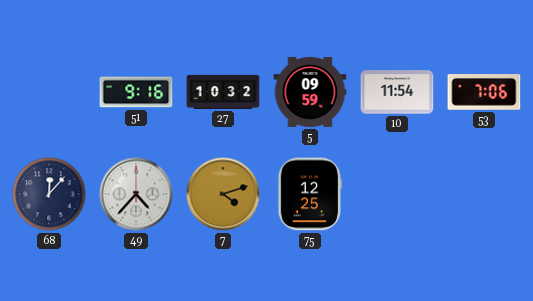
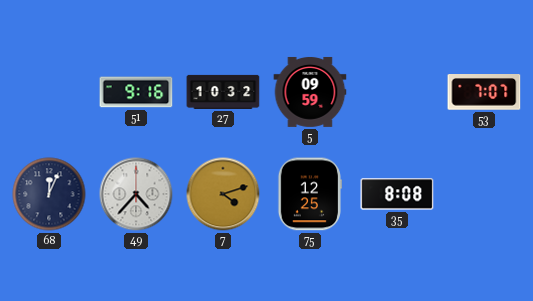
10: 11:54 -> none (397, 92)
53: 7:06 -> 7:07 (484, 92)
68: 12:07 -> 12:04 (49, 194)
35: none -> 8:08 (397, 194)
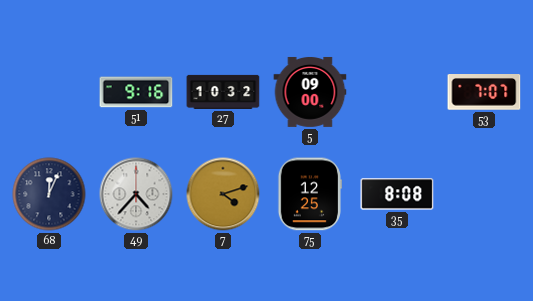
5: 09:59 -> 09:00 (310, 92)
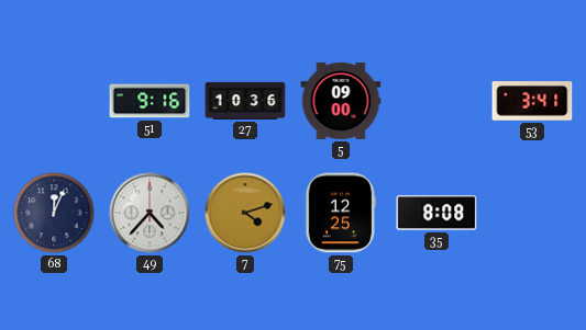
27: 10:32 -> 10:36 (245, 101)
53: 7:07 -> 3:41 (532, 101)
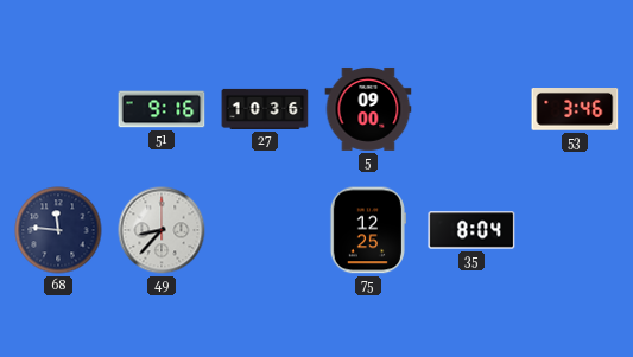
53: 3:41 -> 3:46 (575, 109)
68: 12:04 -> 11:46 (58, 230)
49: 4:37 -> 8:37 (162, 230)
7: 4:12 -> none (245, 213)
35: 8:08 -> 8:04 (471, 230)
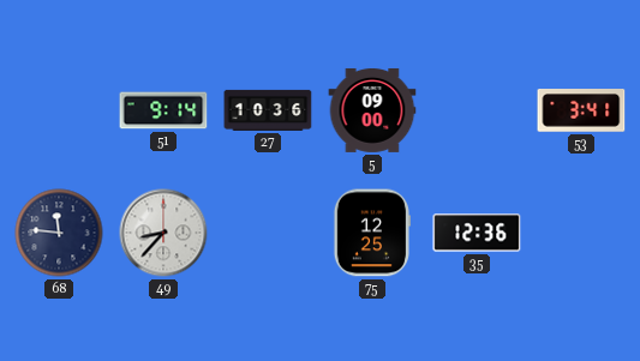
51: 9:16 -> 9:14 (163, 110)
53: 3:46 -> 3:41 (581, 110)
35: 8:04 -> 12:36 (477, 233)
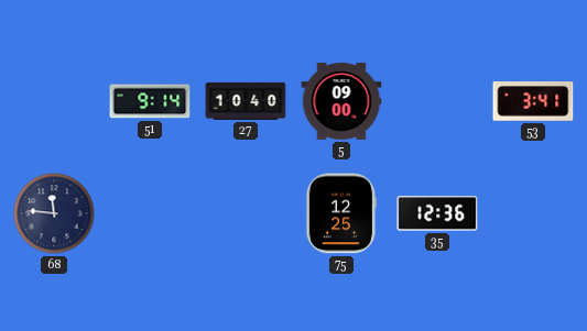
27: 10:36 -> 10:40 (246, 101)
49: 8:37 -> none (163, 233)
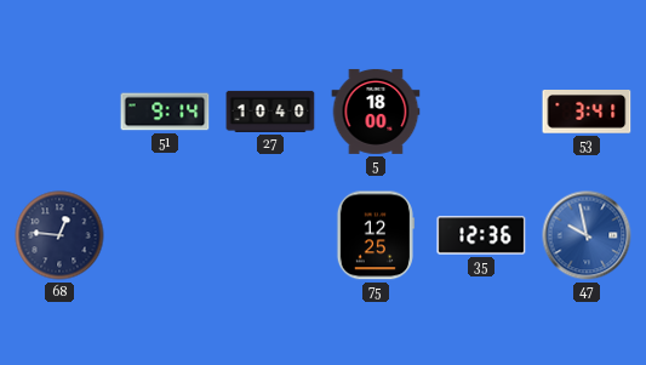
5: 09:00 -> 18:00 (376, 112)
68: 11:46 -> 12:46 (59, 235)
47: none -> 9:58 (587, 235)
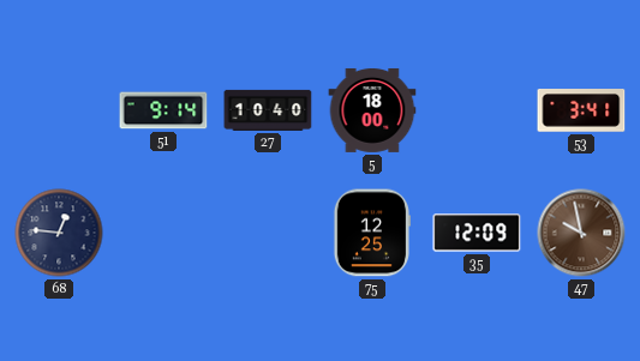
35: 12:36 -> 12:09 (477, 233)
47 dial: blue -> brown (581, 233)
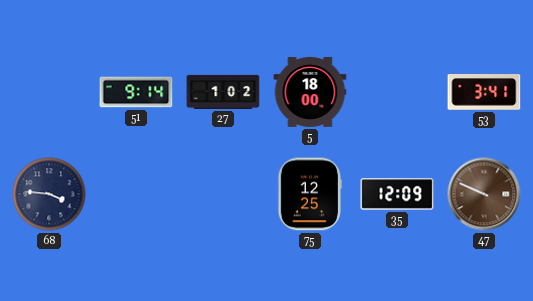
27: 10:40 -> 1:02 (223, 92)
68: 12:46 -> 3:46 (49, 194)
47: 9:58 -> 9:49 (484, 194)
